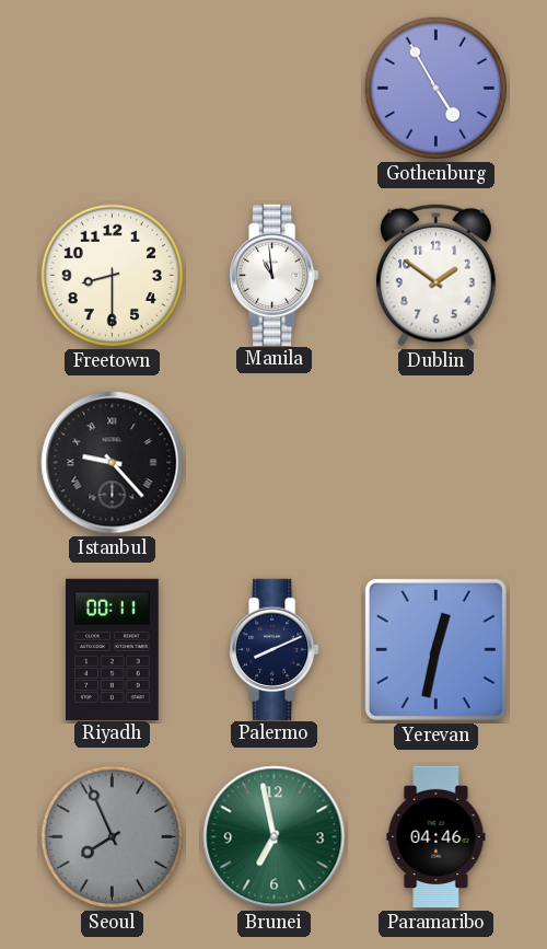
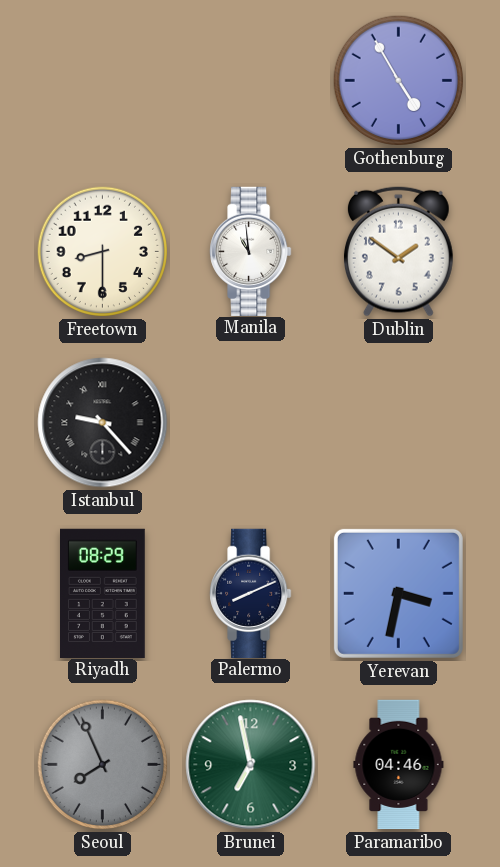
Riyadh: 00:11 -> 08:29 (103, 593)
Yerevan: 12:32 -> 3:32 (398, 593)
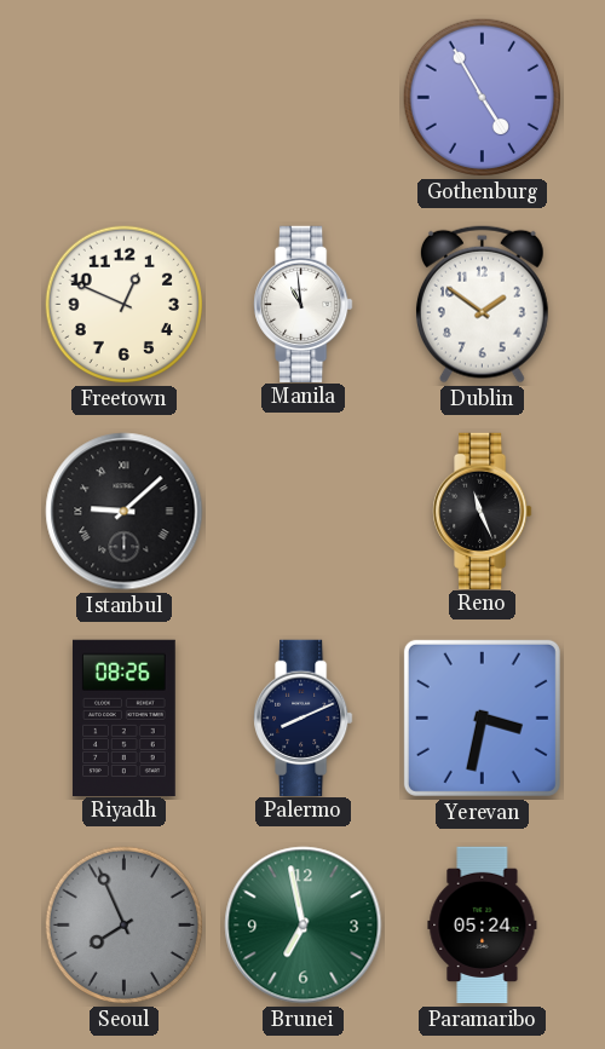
Freetown: 8:30 -> 12:49 (125, 305)
Istanbul: 9:23 -> 9:08 (125, 512)
Reno: none -> 11:26 (483, 511)
Riyadh: 08:29 -> 08:26 (125, 717)
Paramaribo: 04:46 -> 05:24 (483, 926)
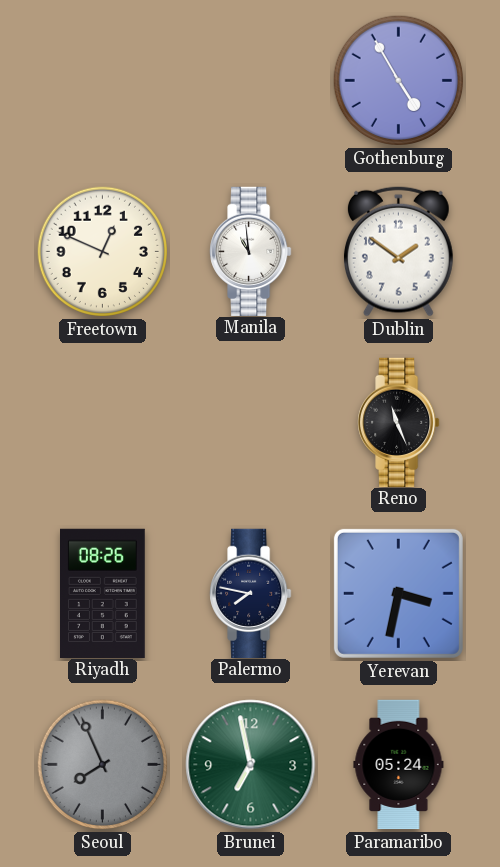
Istanbul: 9:08 -> none (125, 512)
Palermo: 8:11 -> 7:47 (251, 593)
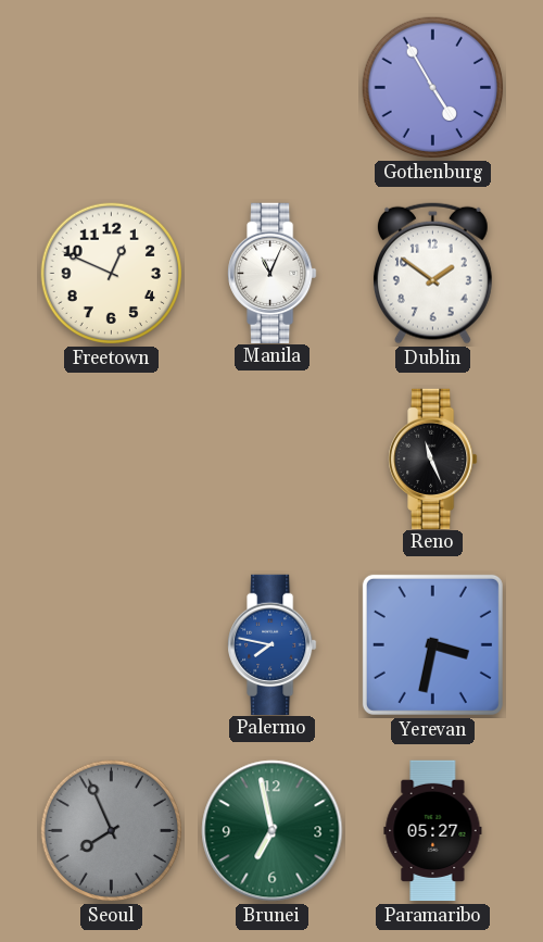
Manila: 10:59 -> 11:04 (273, 273)
Riyadh: 08:26 -> none (103, 593)
Palermo dial: navy -> blue (273, 644)
Paramaribo: 05:24 -> 05:27 (433, 831)
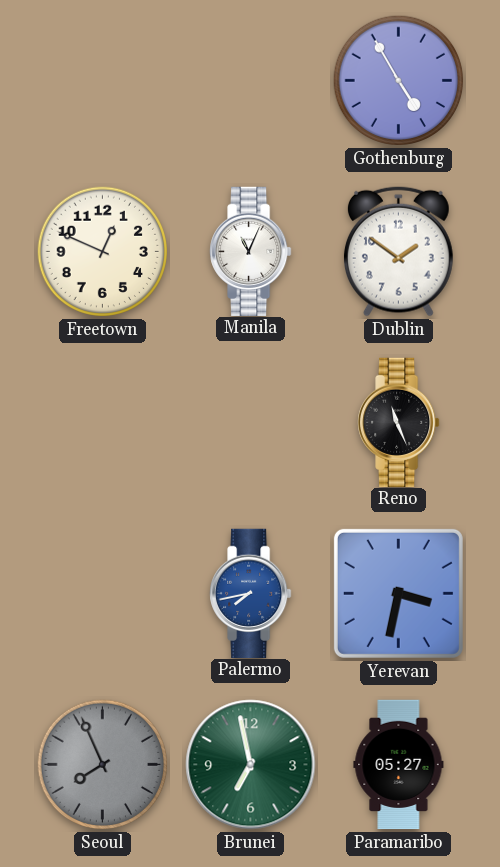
Palermo: 7:47 -> 7:43 (251, 593)
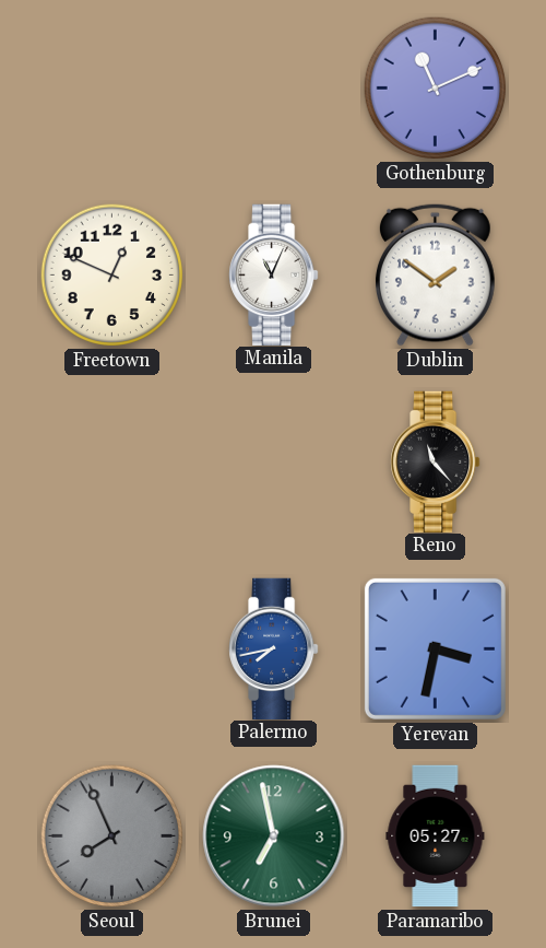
Gothenburg: 4:55 -> 11:11 (436, 89)
Reno: 11:26 -> 11:23 (436, 461)
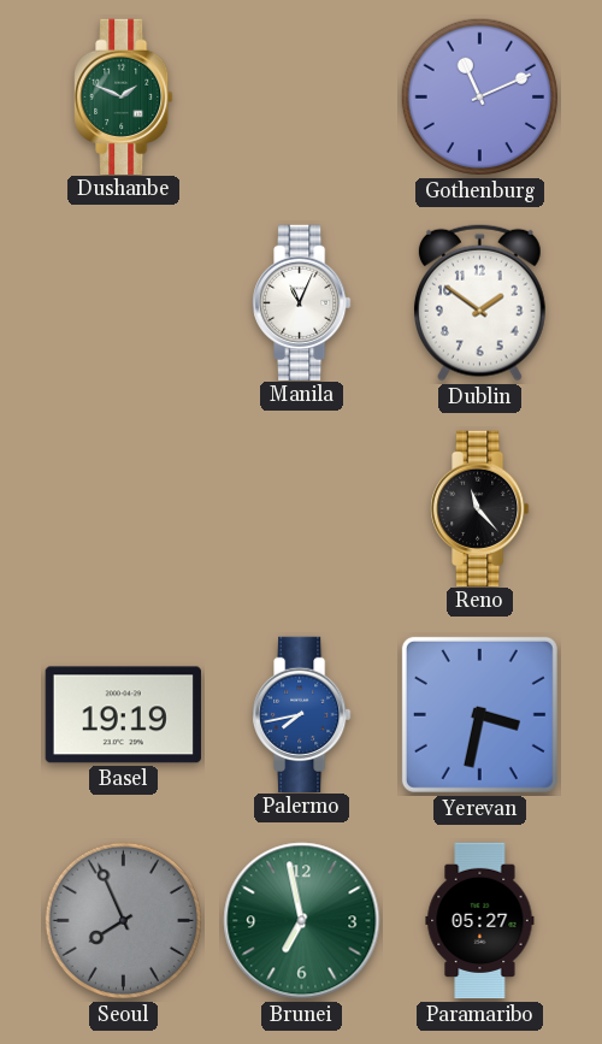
Dushanbe: none -> 1:49 (124, 96)
Freetown: 12:49 -> none (112, 276)
Basel: none -> 19:19 (123, 715)
